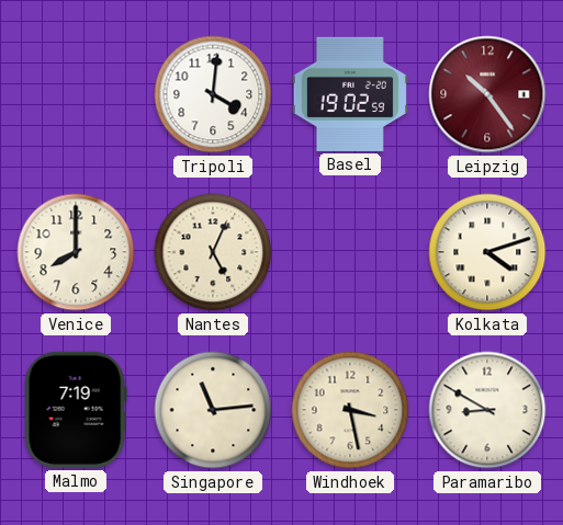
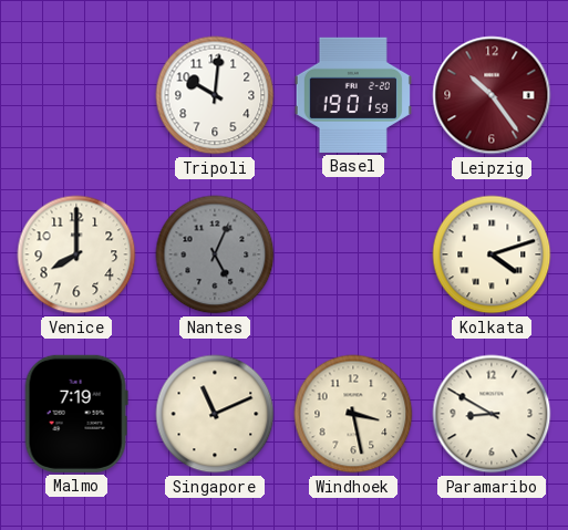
Tripoli: 4:01 -> 10:01 (215, 95)
Basel: 19:02 -> 19:01 (353, 95)
Nantes dial: cream -> grey (215, 254)
Singapore: 11:14 -> 11:11 (215, 414)
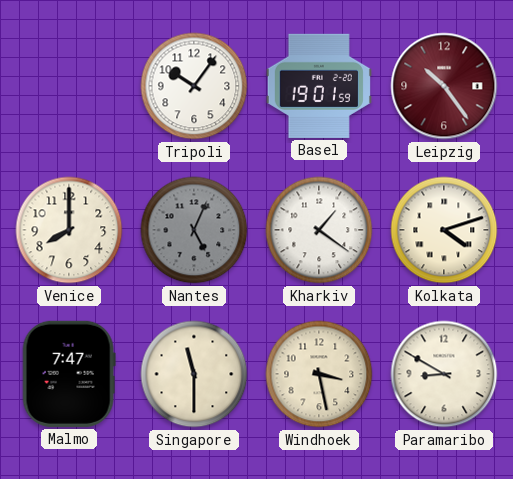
Tripoli: 10:01 -> 10:06 (194, 86)
Kharkiv: none -> 1:21 (319, 230)
Malmo: 7:19 -> 7:47 (69, 374)
Singapore: 11:11 -> 11:30 (194, 374)
